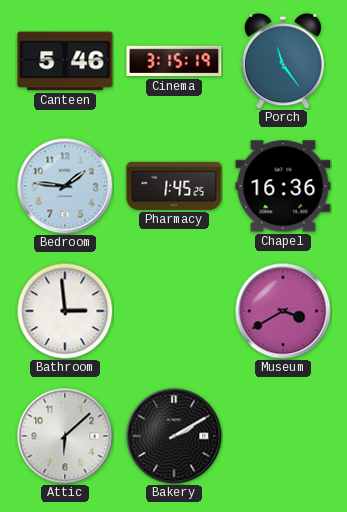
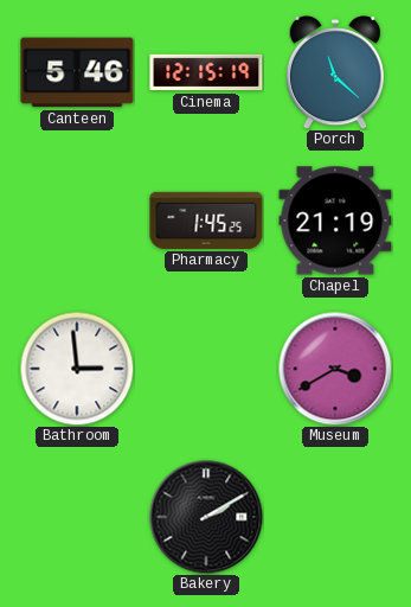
Cinema: 3:15 -> 12:15 (206, 72)
Porch: 11:24 -> 11:22 (335, 74)
Bedroom: 1:46 -> none (65, 186)
Chapel: 16:36 -> 21:19 (335, 221)
Attic: 6:08 -> none (65, 436)
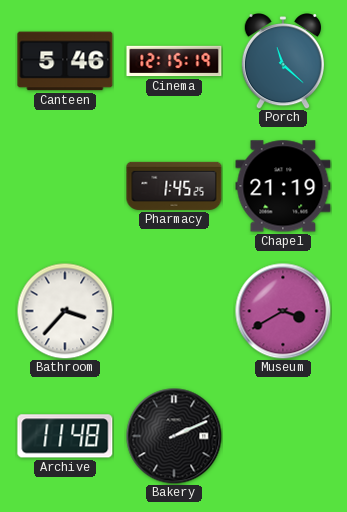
Bathroom: 2:59 -> 3:37 (65, 311)
Archive: none -> 11:48 (65, 436)
Bakery: 2:10 -> 2:11 (174, 436)
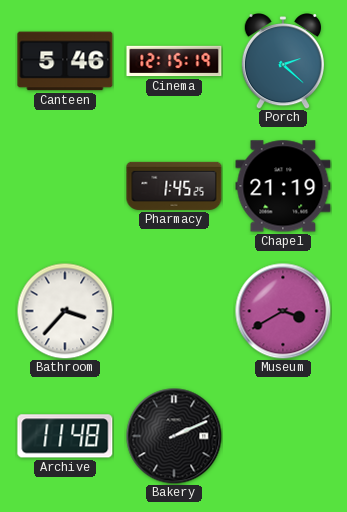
Porch: 11:22 -> 2:22 (283, 62)
